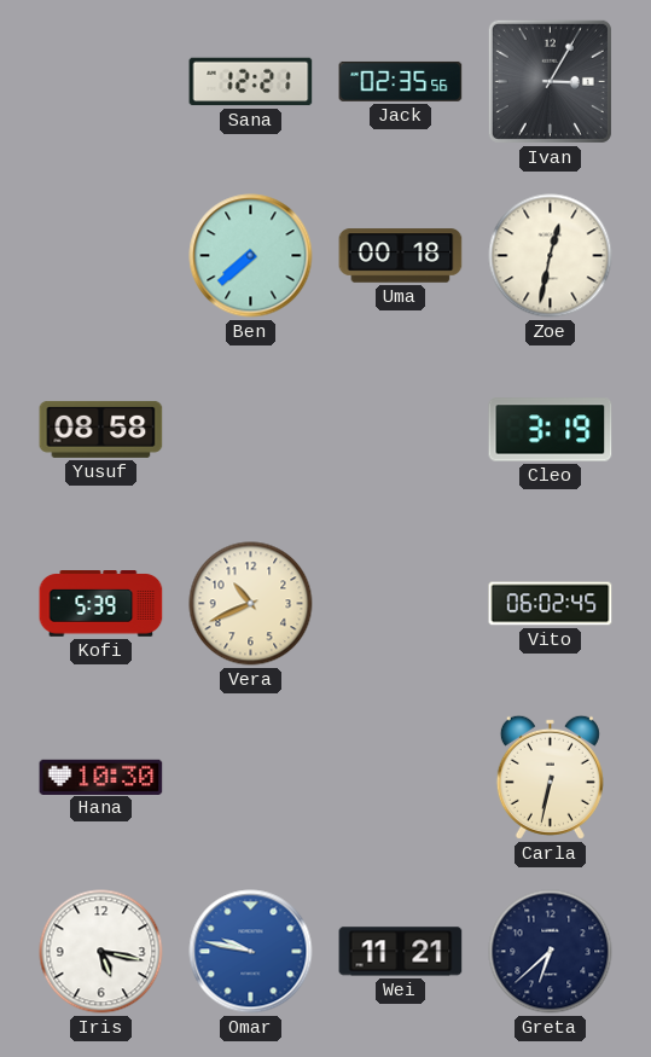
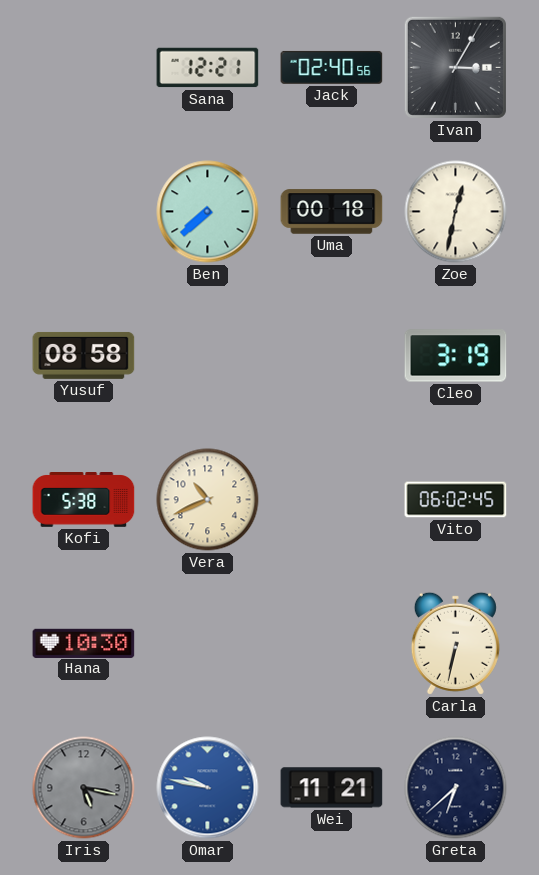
Jack: 02:35 -> 02:40 (332, 67)
Kofi: 5:39 -> 5:38 (84, 500)
Iris dial: white -> grey (84, 788)
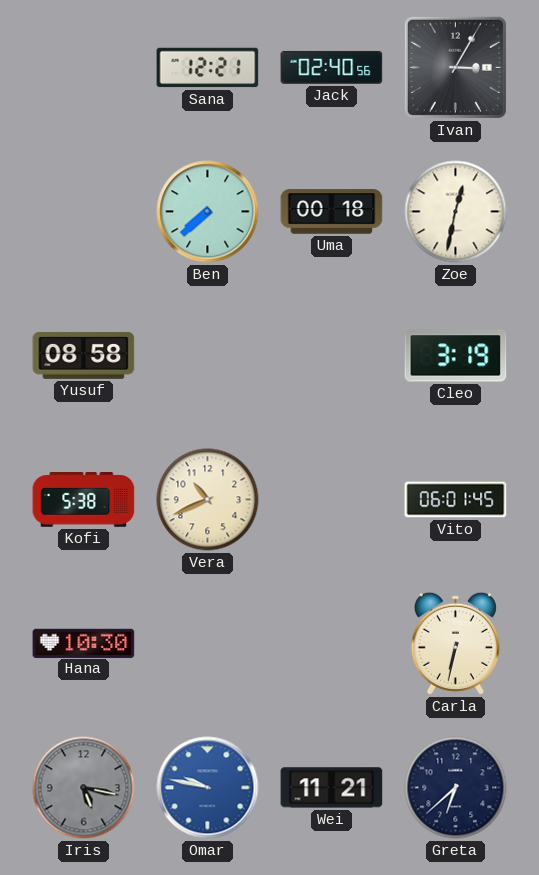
Vito: 06:02 -> 06:01 (456, 500)
